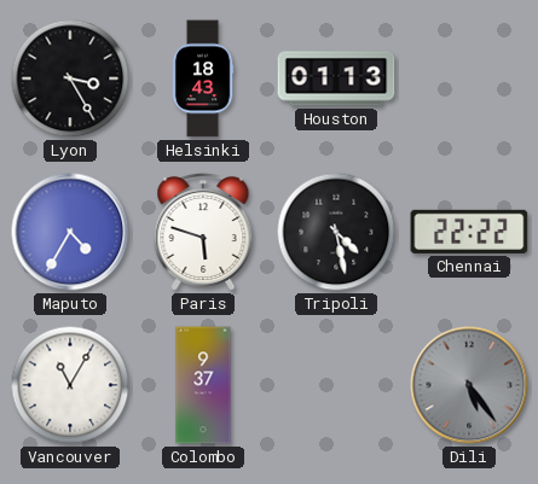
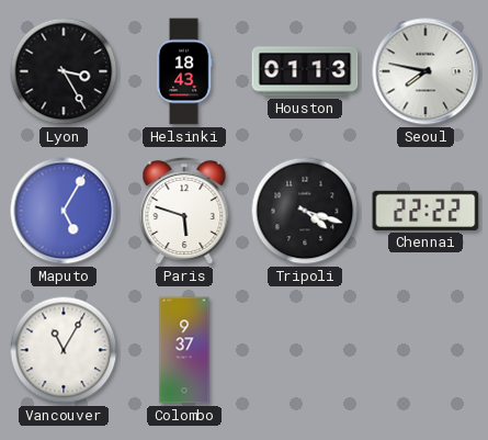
Seoul: none -> 7:47 (425, 71)
Maputo: 4:35 -> 5:05 (64, 211)
Tripoli: 4:28 -> 4:18 (305, 211)
Dili: 5:24 -> none (469, 385)
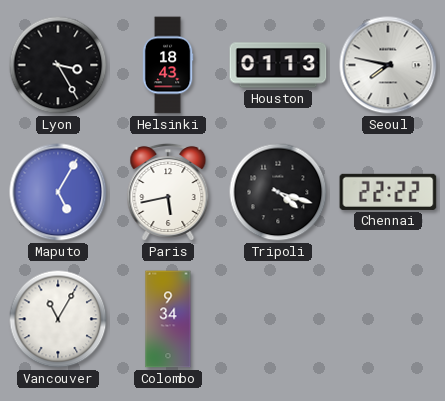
Paris: 5:48 -> 5:43 (168, 192)
Colombo: 9:37 -> 9:34 (168, 319)
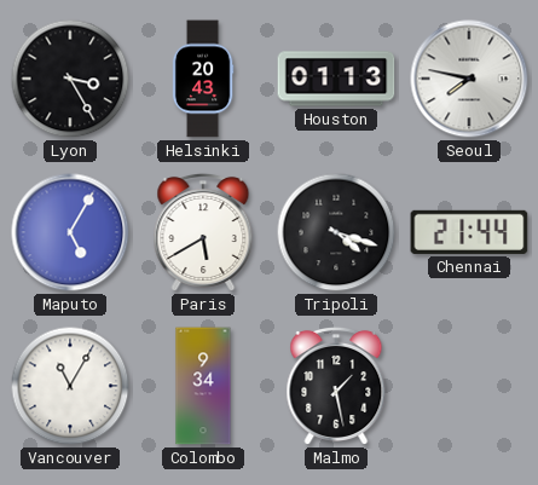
Helsinki: 18:43 -> 20:43 (203, 79)
Paris: 5:43 -> 5:40 (203, 232)
Chennai: 22:22 -> 21:44 (469, 232)
Malmo: none -> 1:28 (336, 386)
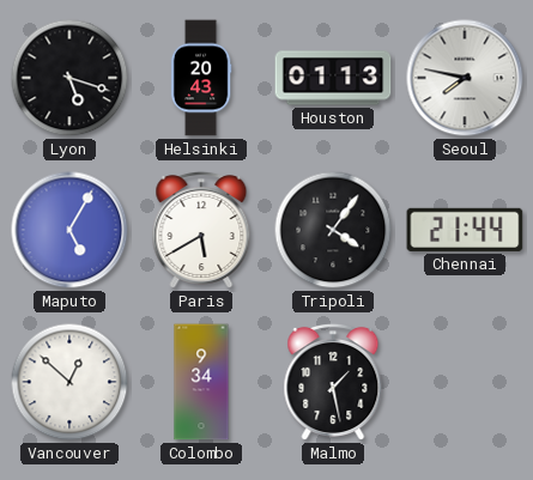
Lyon: 3:25 -> 5:18 (69, 78)
Tripoli: 4:18 -> 4:06 (333, 230)
Vancouver: 11:05 -> 12:52 (69, 382)
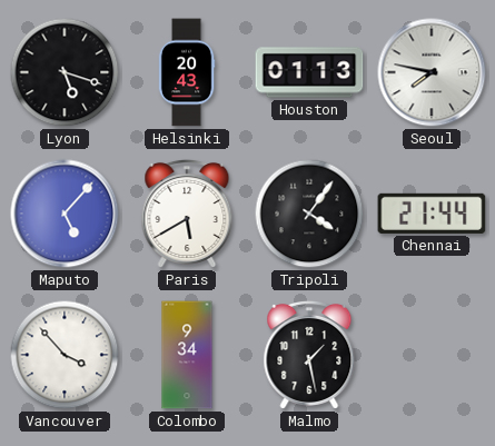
Maputo: 5:05 -> 5:07 (65, 214)
Vancouver: 12:52 -> 3:53 (65, 355)
